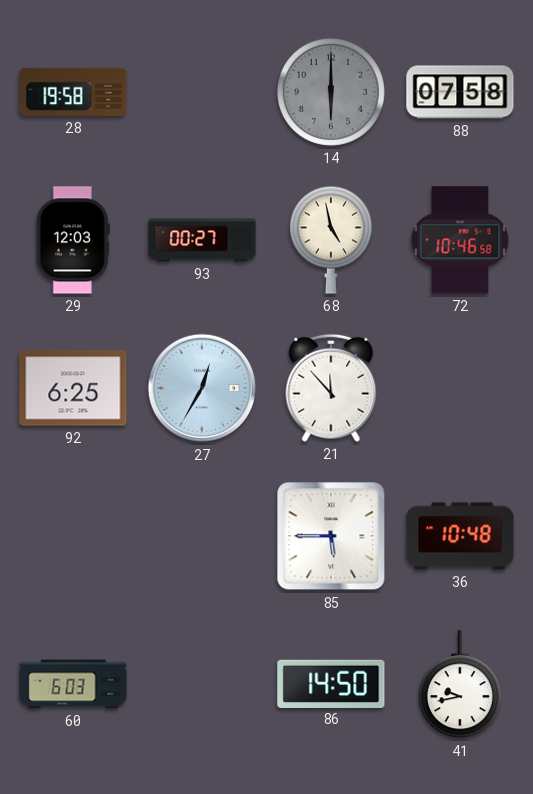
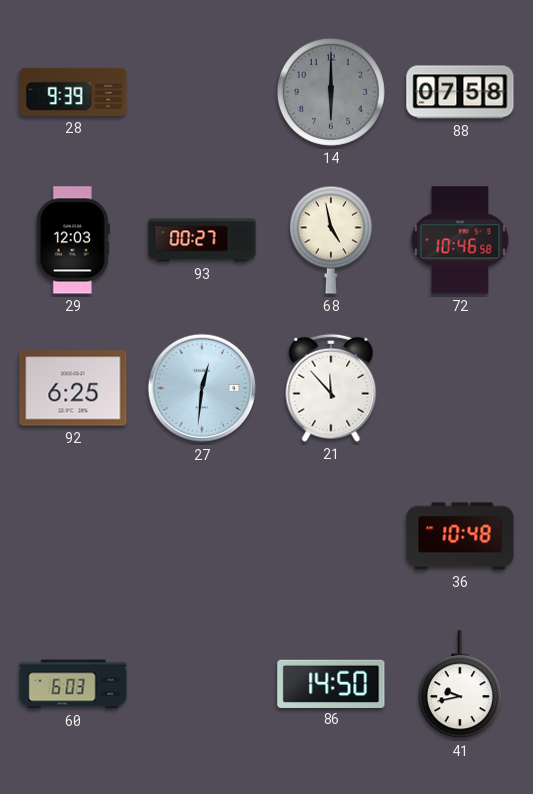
28: 19:58 -> 9:39 (73, 92)
27: 12:35 -> 12:31 (202, 388)
85: 5:45 -> none (331, 536)
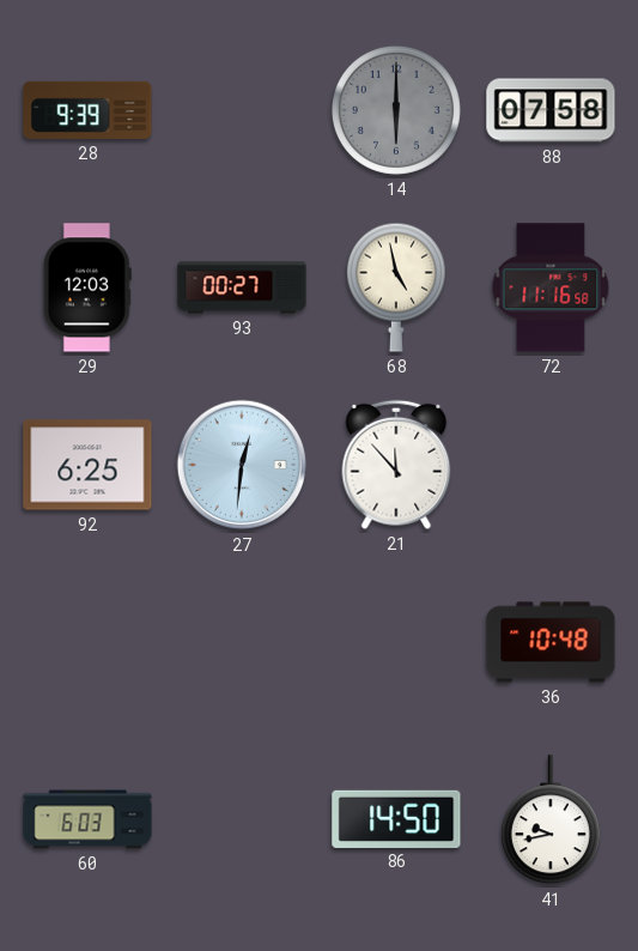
72: 10:46 -> 11:16 (551, 287)
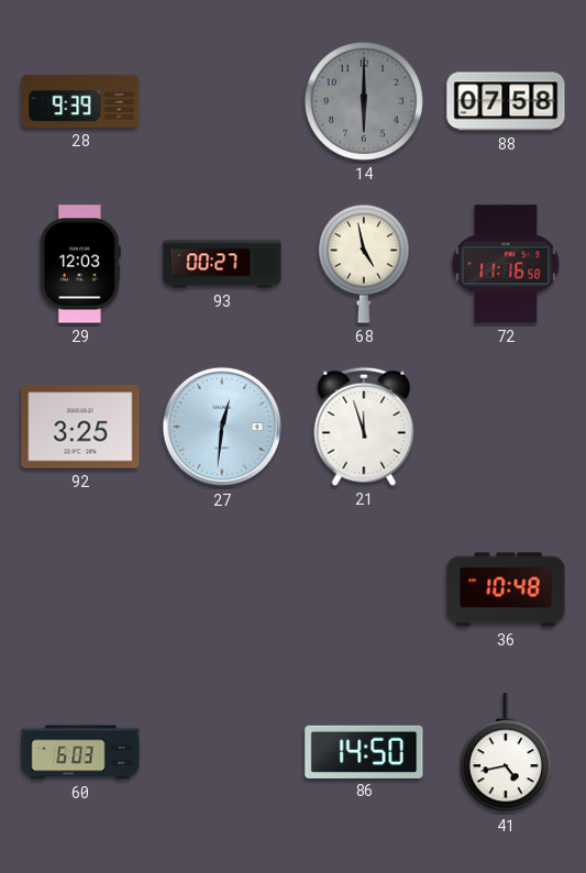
92: 6:25 -> 3:25 (80, 427)
21: 11:53 -> 11:57 (364, 427)
41: 9:43 -> 4:43 (506, 753)
